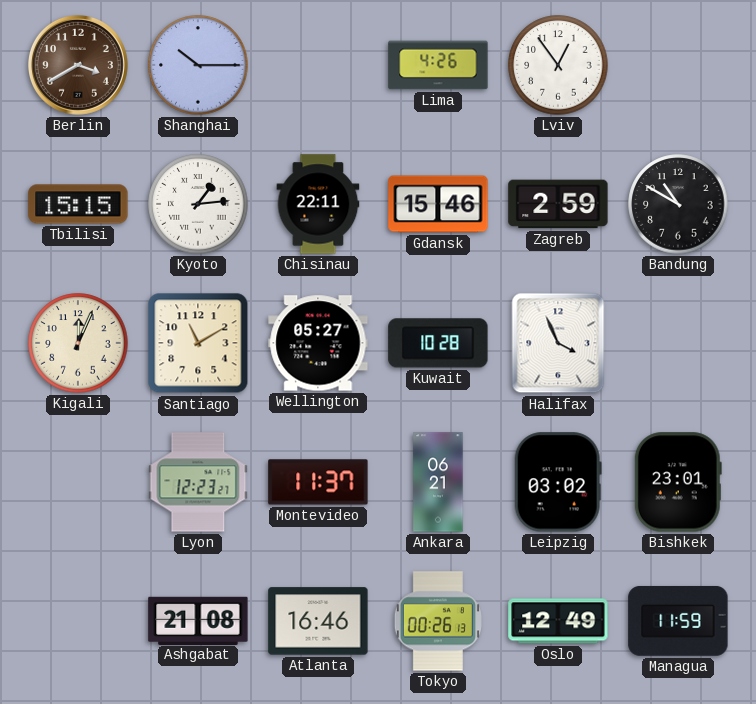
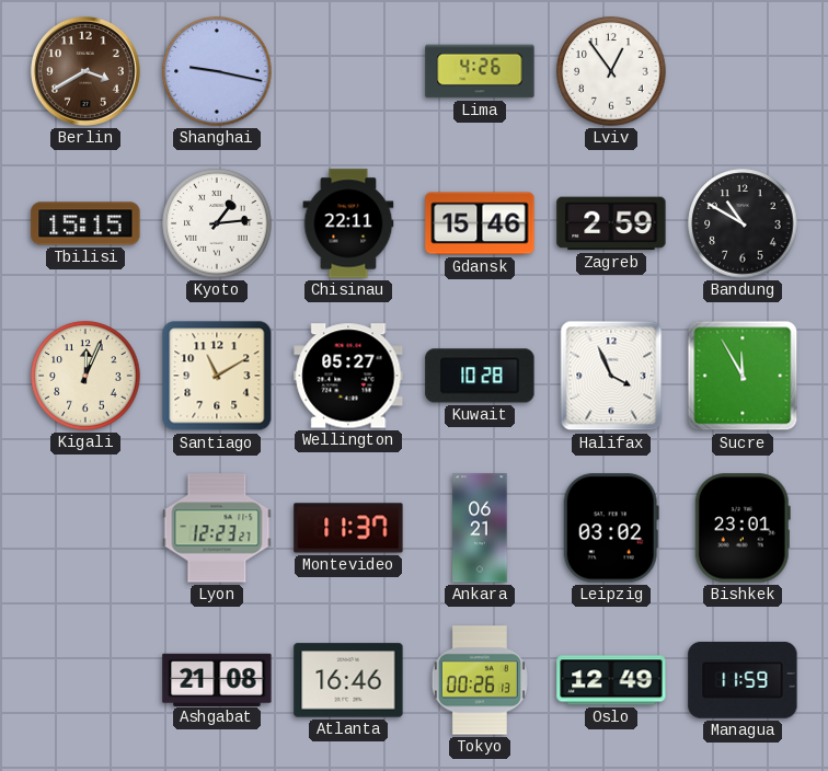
Shanghai: 10:15 -> 9:17 (217, 71)
Sucre: none -> 11:55 (743, 376)
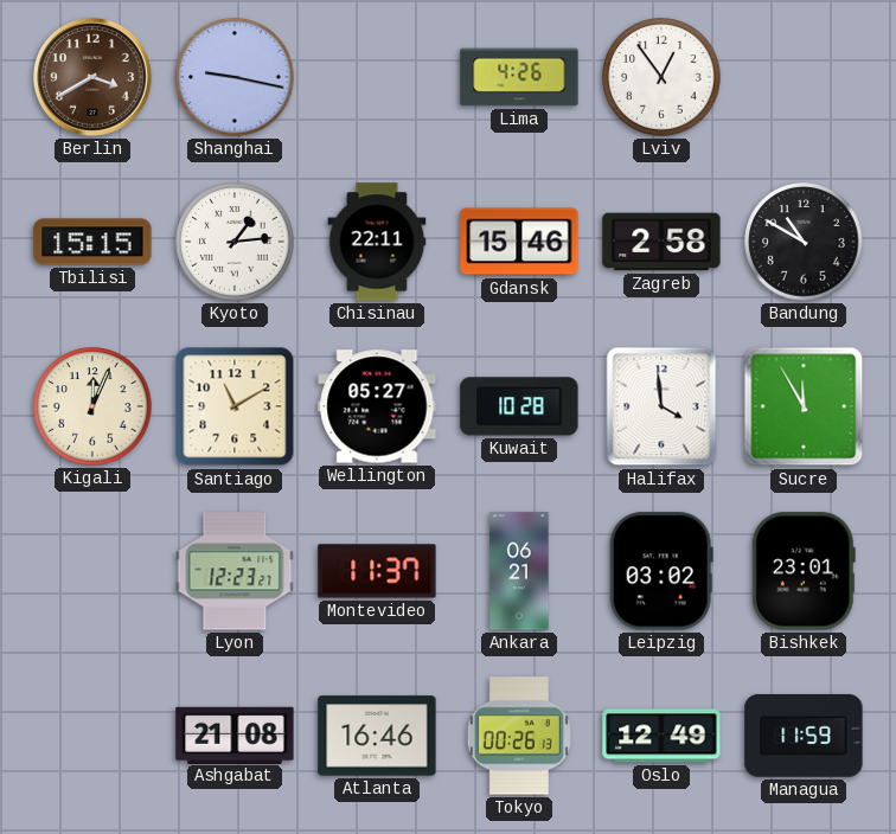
Zagreb: 2:59 -> 2:58 (661, 242)
Halifax: 3:56 -> 3:59 (661, 406)
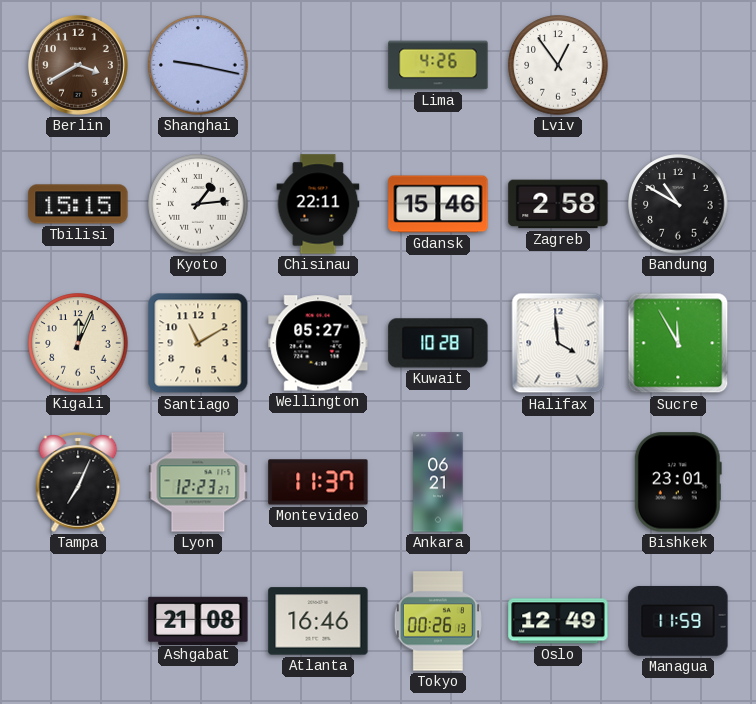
Tampa: none -> 7:04 (78, 482)
Leipzig: 03:02 -> none (661, 571)
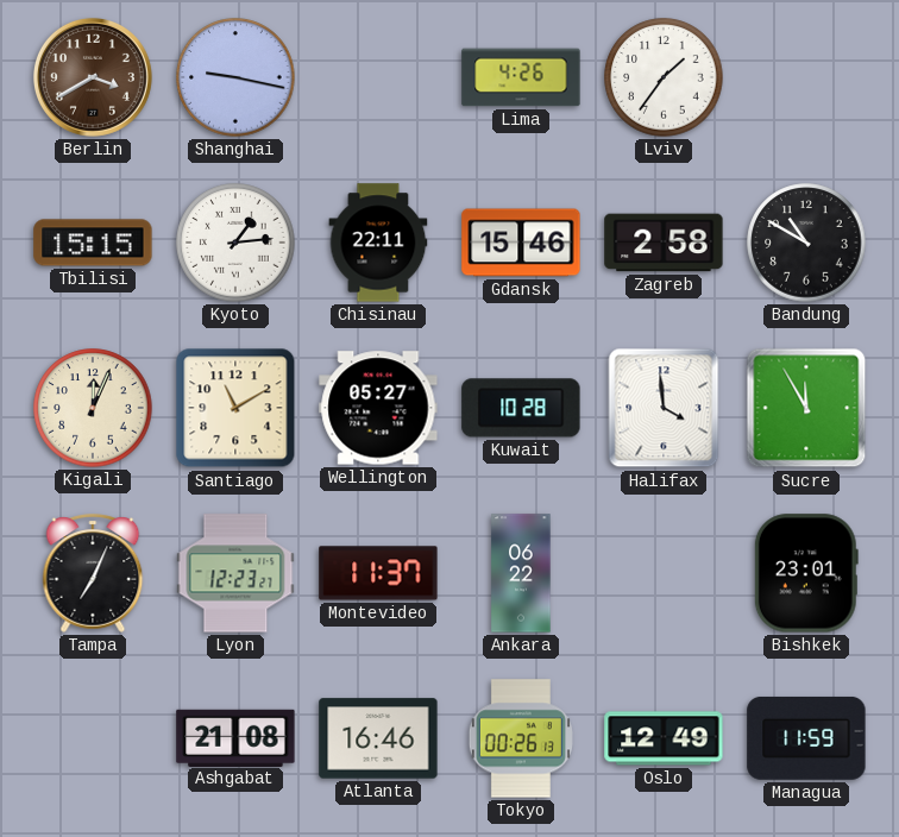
Lviv: 12:54 -> 1:36 (664, 77)
Ankara: 06:21 -> 06:22 (521, 573)
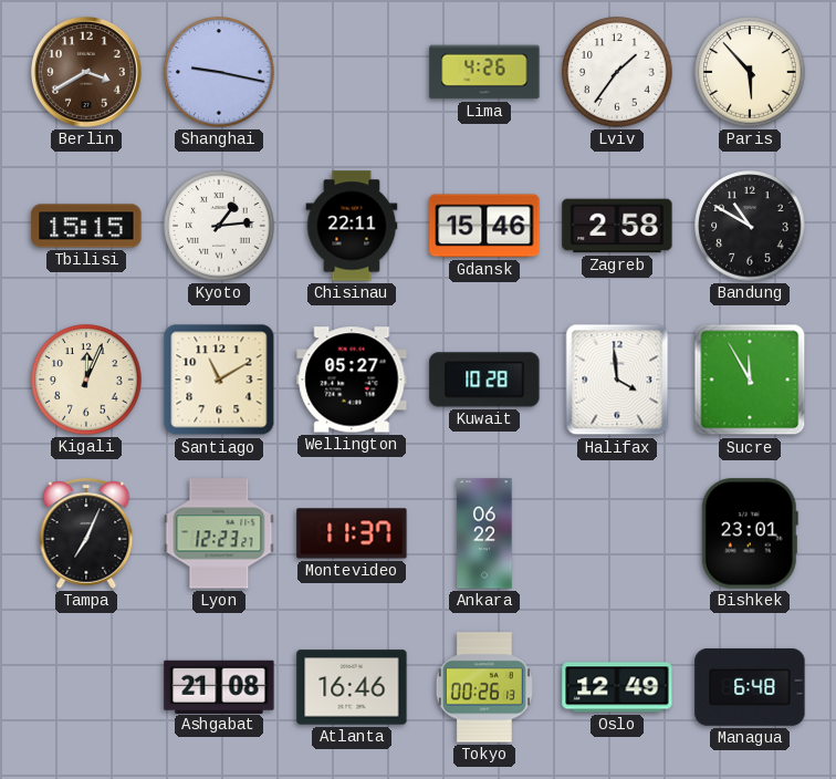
Paris: none -> 5:53 (750, 72)
Managua: 11:59 -> 6:48 (750, 687)
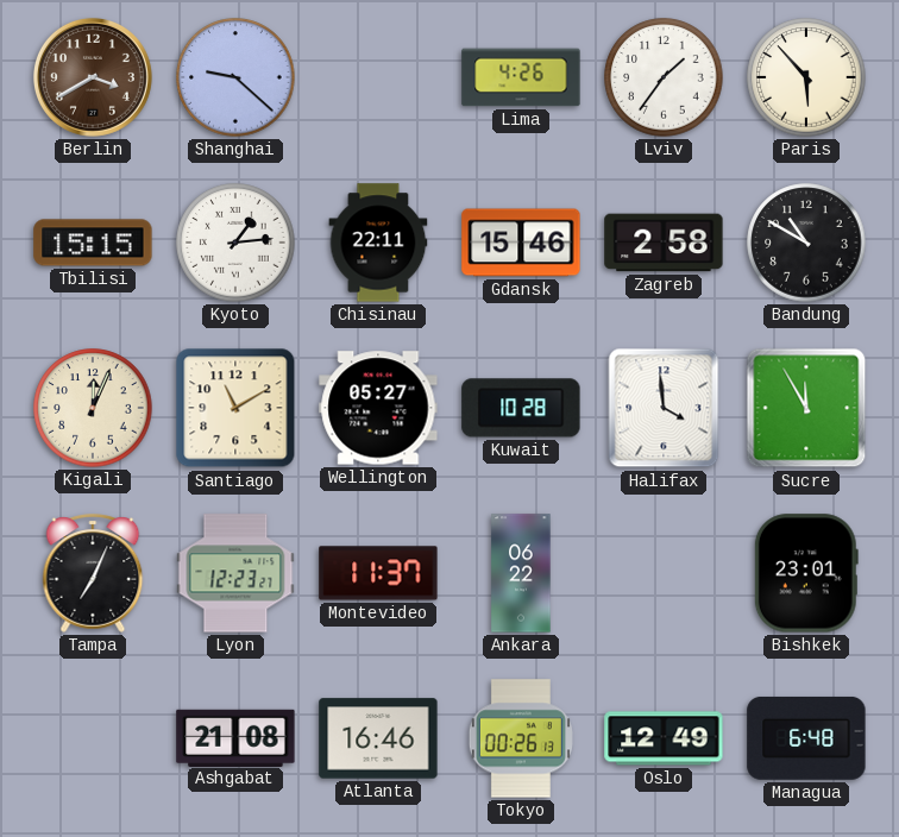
Shanghai: 9:17 -> 9:22 (235, 77)
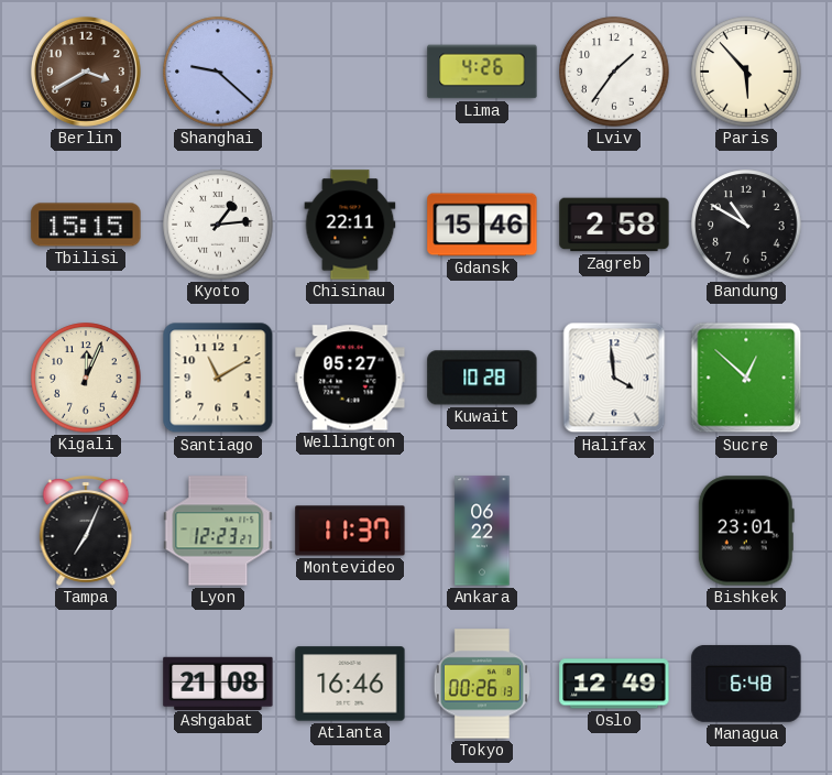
Sucre: 11:55 -> 12:52 (746, 378)
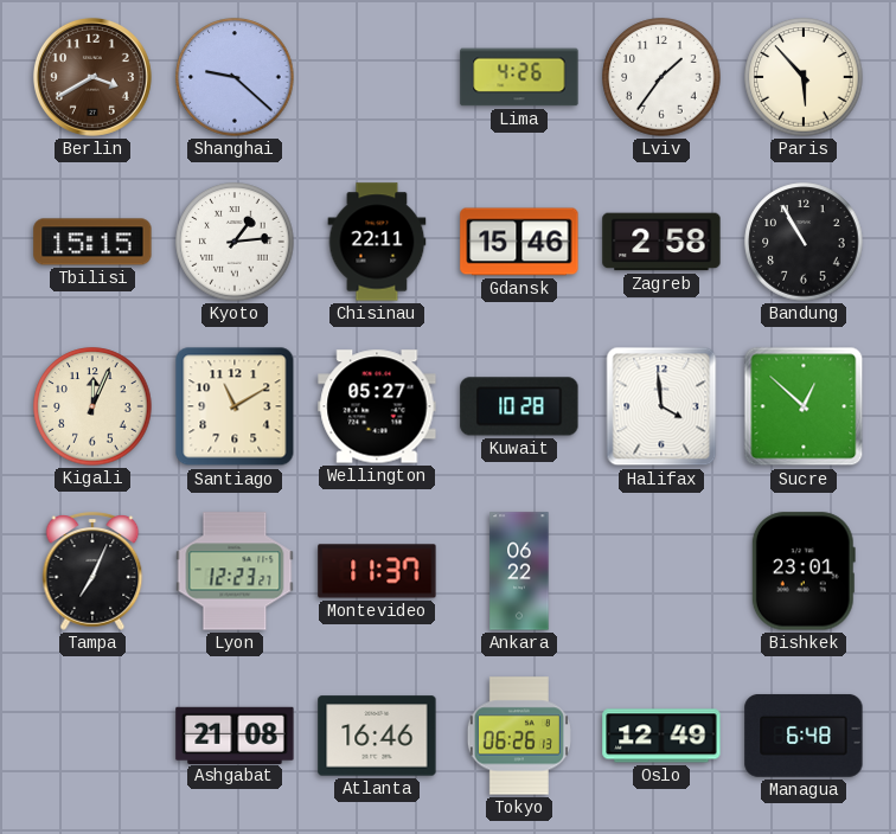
Bandung: 10:50 -> 10:55 (804, 242)
Tokyo: 00:26 -> 06:26 (519, 736)
